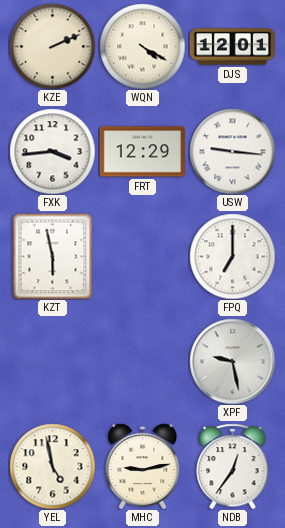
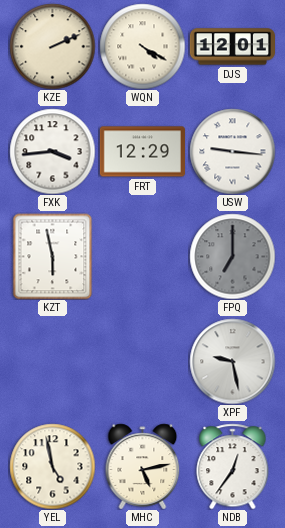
FPQ dial: white -> grey (232, 256)
MHC: 9:13 -> 5:13 (143, 466)
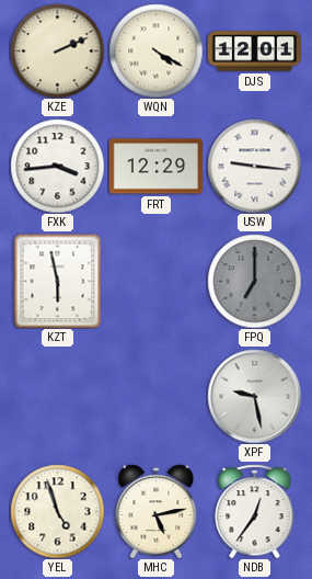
YEL: 4:58 -> 4:57 (57, 511)
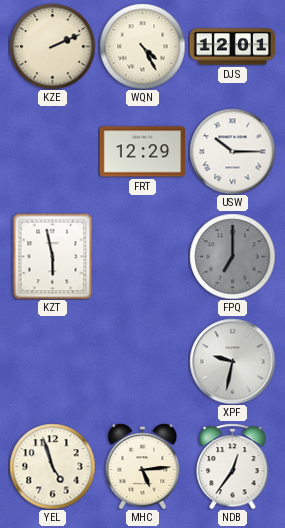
WQN: 4:20 -> 4:25 (142, 46)
FXK: 3:44 -> none (57, 166)
USW: 9:16 -> 10:15 (232, 151)
XPF: 9:28 -> 9:32 (232, 361)
MHC: 5:13 -> 5:14 (143, 466)
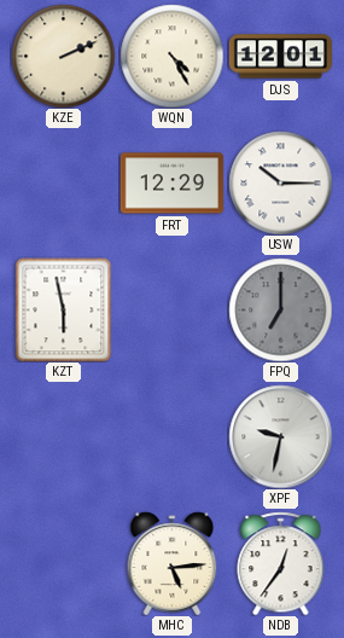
YEL: 4:57 -> none (52, 466)
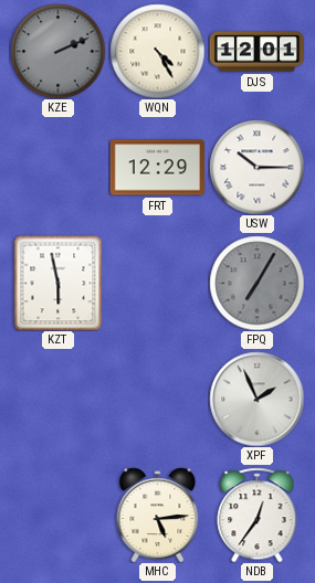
KZE dial: cream -> grey (57, 51)
FPQ: 7:00 -> 7:05 (256, 283)
XPF: 9:32 -> 1:56 (256, 399)
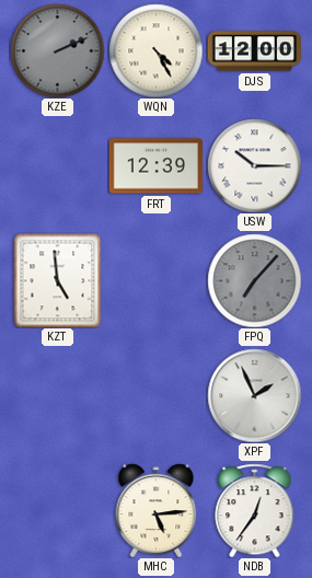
DJS: 12:01 -> 12:00 (254, 51)
FRT: 12:29 -> 12:39 (155, 166)
KZT: 5:58 -> 4:59 (58, 280)
FPQ: 7:05 -> 7:07 (254, 280)
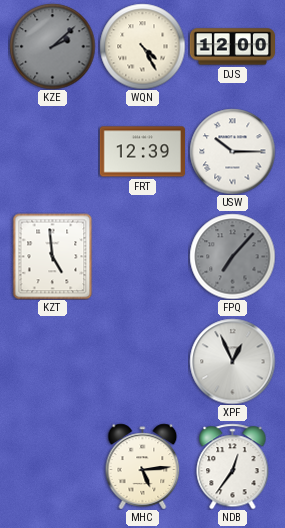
KZE: 2:11 -> 2:08 (52, 46)
XPF: 1:56 -> 12:56 (232, 361)
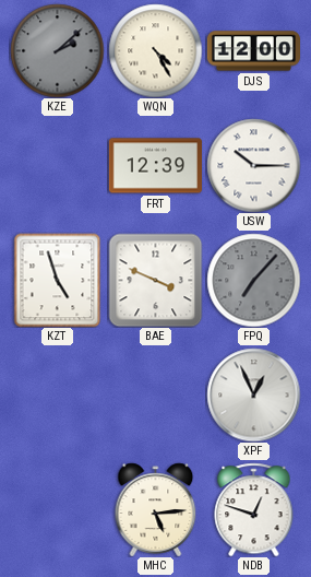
KZT: 4:59 -> 4:57 (58, 280)
BAE: none -> 3:49 (155, 280)
NDB: 12:36 -> 12:48 (254, 509)
